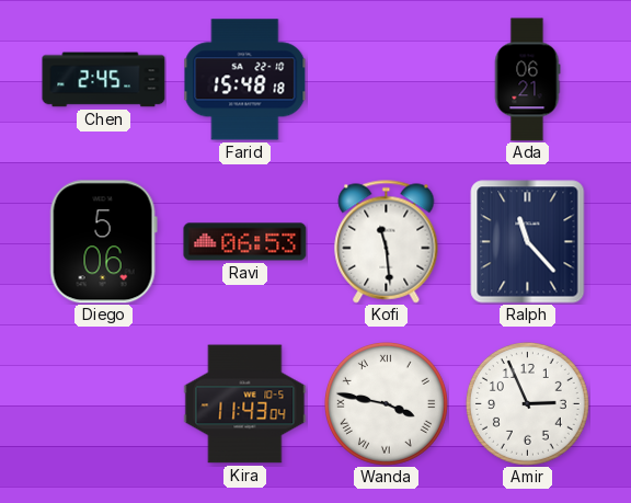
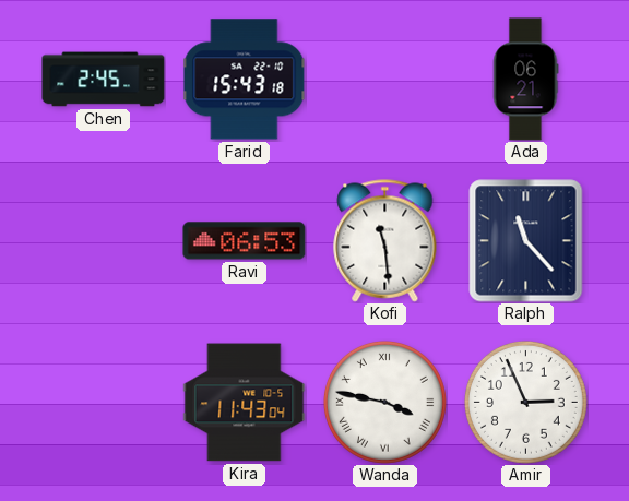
Farid: 15:48 -> 15:43 (245, 80)
Diego: 5:06 -> none (103, 242)
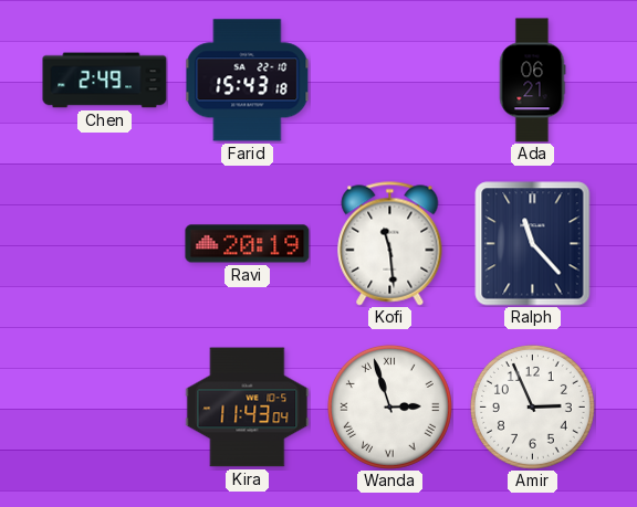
Chen: 2:45 -> 2:49 (105, 81)
Ravi: 06:53 -> 20:19 (248, 244)
Wanda: 3:47 -> 2:57 (389, 406)
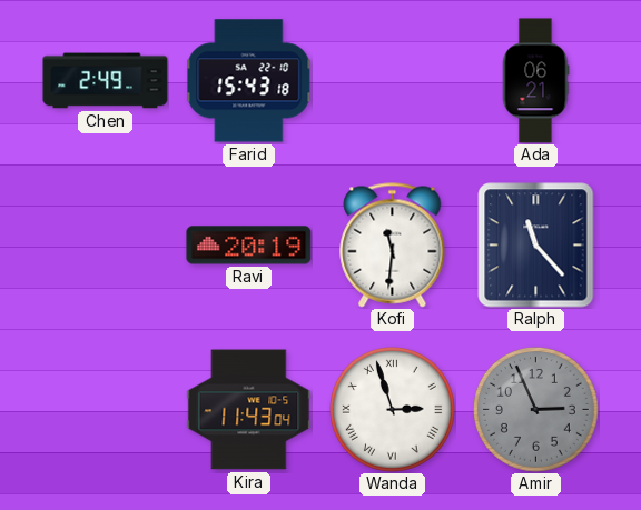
Kofi: 11:29 -> 11:31 (393, 246)
Amir dial: white -> grey (535, 409)
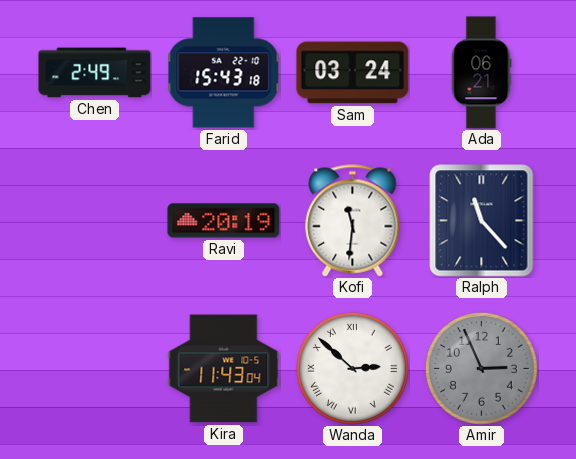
Sam: none -> 03:24 (353, 73)
Wanda: 2:57 -> 2:52 (352, 368)
